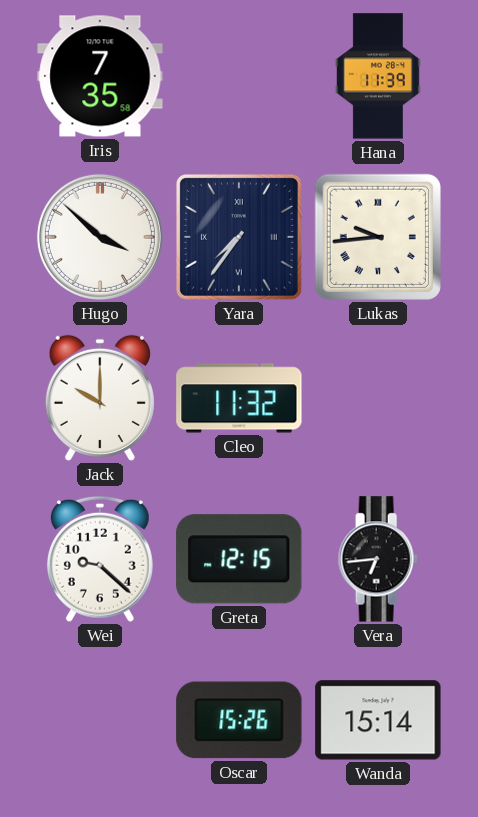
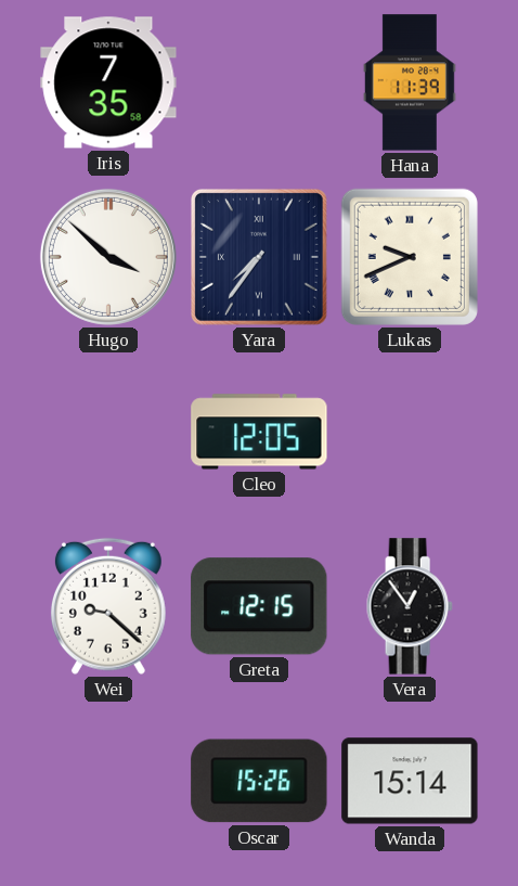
Lukas: 9:44 -> 9:41 (410, 257)
Jack: 10:00 -> none (100, 398)
Cleo: 11:32 -> 12:05 (259, 432)
Vera: 6:44 -> 12:54 (410, 606)
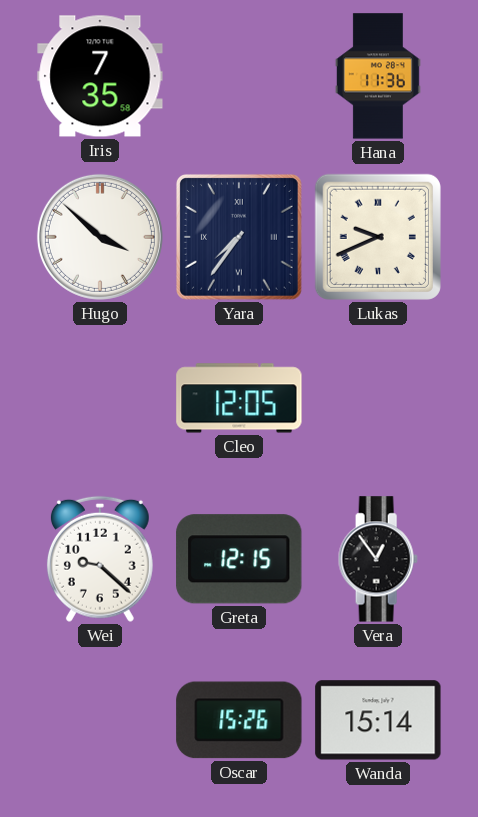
Hana: 11:39 -> 11:36 (378, 76)
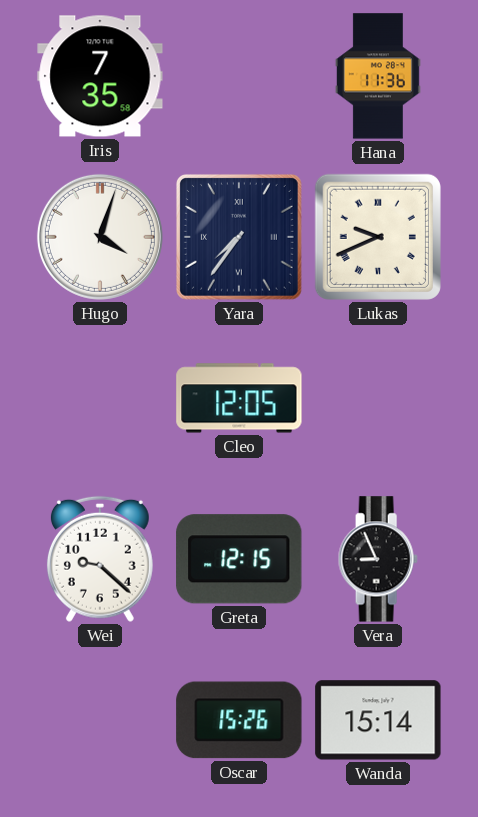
Hugo: 3:52 -> 4:03 (100, 237)
Vera: 12:54 -> 8:56 (378, 559)
